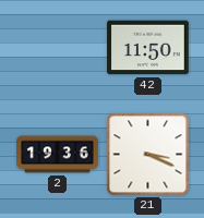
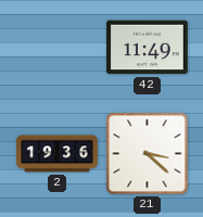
42: 11:50 -> 11:49 (148, 48)
21: 3:19 -> 3:22 (148, 154)
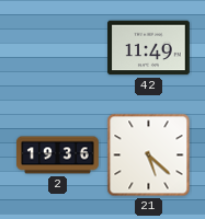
21: 3:22 -> 5:22 (149, 155)
